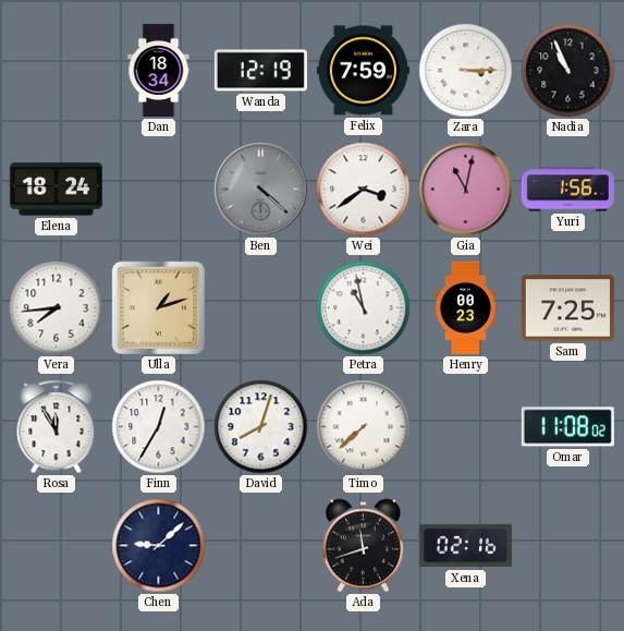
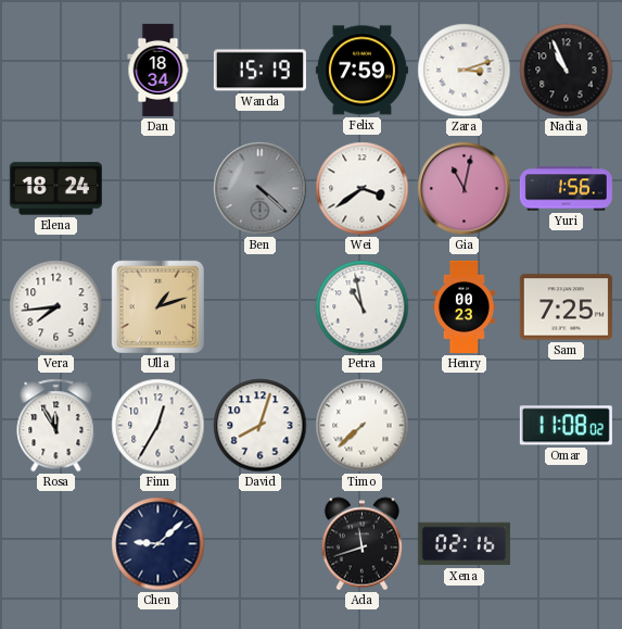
Wanda: 12:19 -> 15:19 (259, 71)
Zara: 3:15 -> 3:12 (465, 71)
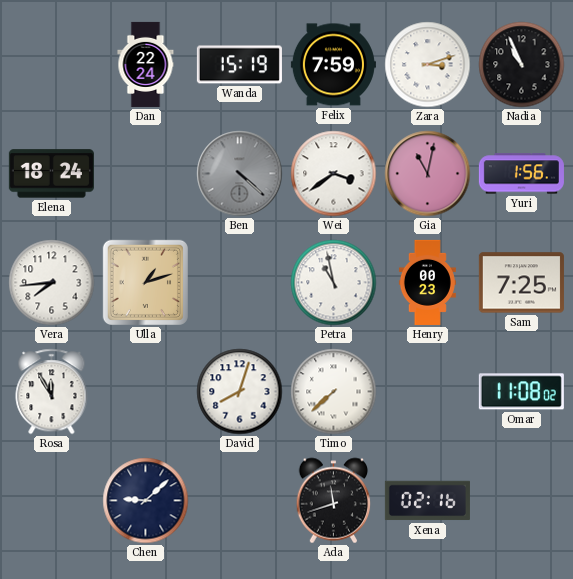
Dan: 18:34 -> 22:24 (146, 64)
Finn: 12:35 -> none (158, 426)
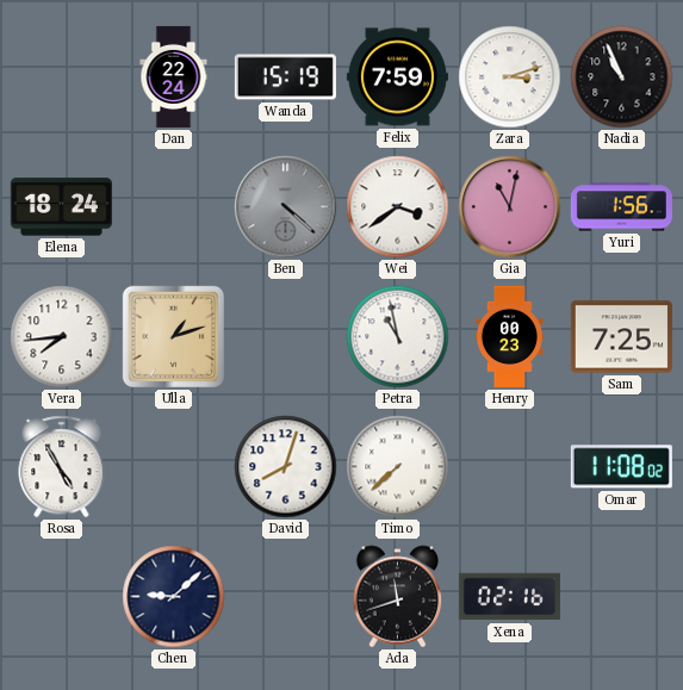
Rosa: 11:55 -> 4:55 (62, 467)
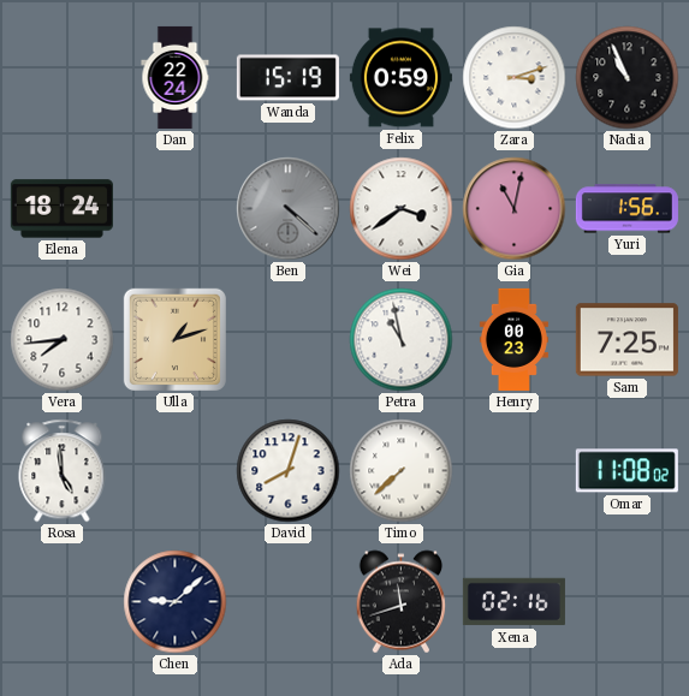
Felix: 7:59 -> 0:59 (400, 78)
Rosa: 4:55 -> 4:59 (63, 471)
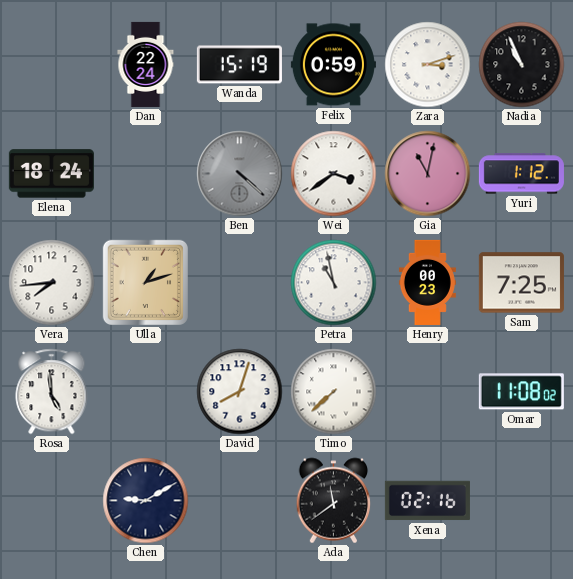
Yuri: 1:56 -> 1:12 (521, 174)
Chen: 9:08 -> 9:10 (146, 501)
Ada: 11:42 -> 11:39 (334, 501)
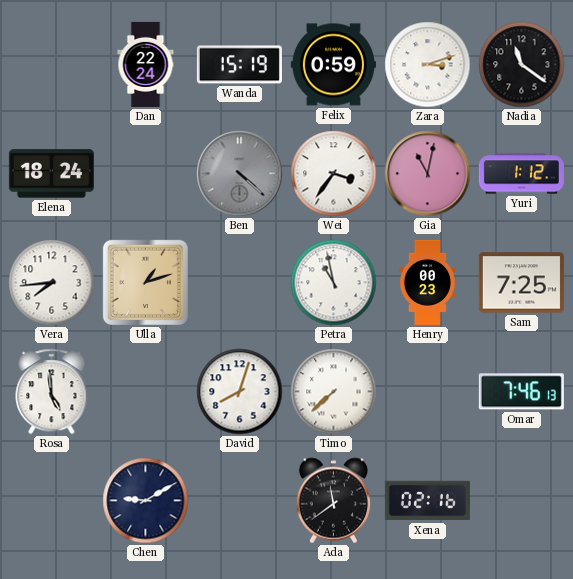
Nadia: 10:56 -> 11:21 (522, 65)
Wei: 3:39 -> 3:36 (334, 174)
Omar: 11:08 -> 7:46 (521, 392)
